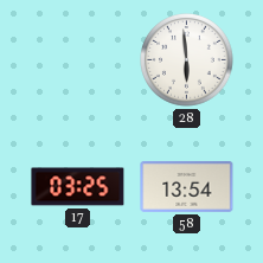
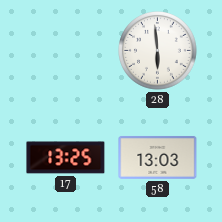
17: 03:25 -> 13:25 (66, 158)
58: 13:54 -> 13:03 (158, 157)
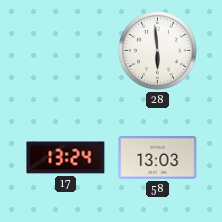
17: 13:25 -> 13:24 (66, 158)
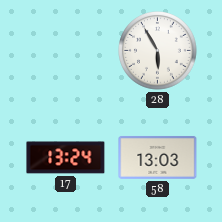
28: 5:59 -> 5:55 (158, 51)
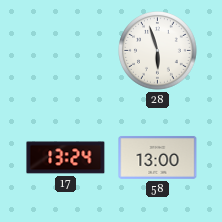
28: 5:55 -> 5:57 (158, 51)
58: 13:03 -> 13:00 (158, 157)
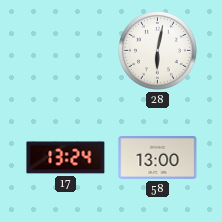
28: 5:57 -> 6:02 (158, 51)
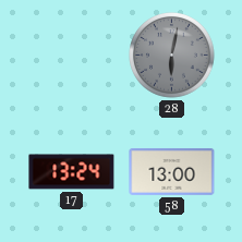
28 dial: white -> grey (172, 56)
